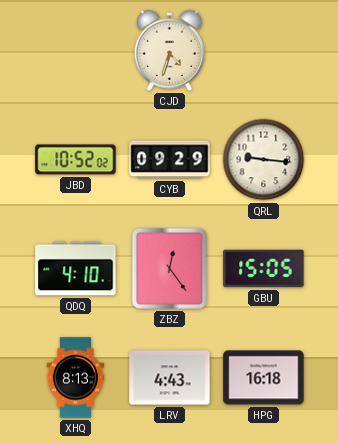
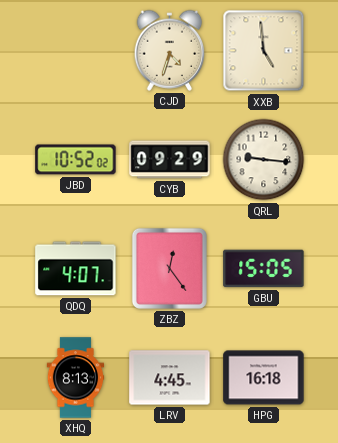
XXB: none -> 4:59 (264, 51)
QDQ: 4:10 -> 4:07 (76, 269)
LRV: 4:43 -> 4:45 (170, 378)
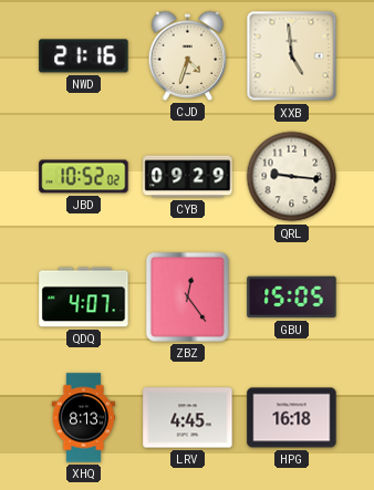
NWD: none -> 21:16 (84, 56)
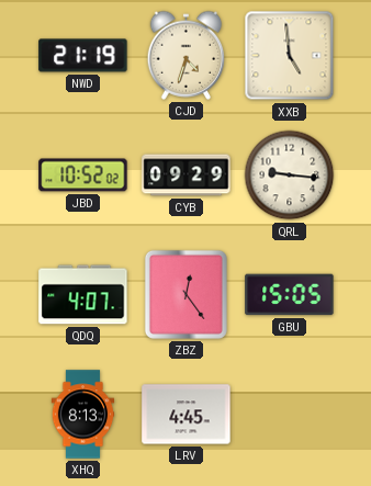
NWD: 21:16 -> 21:19 (83, 56)
HPG: 16:18 -> none (292, 418)
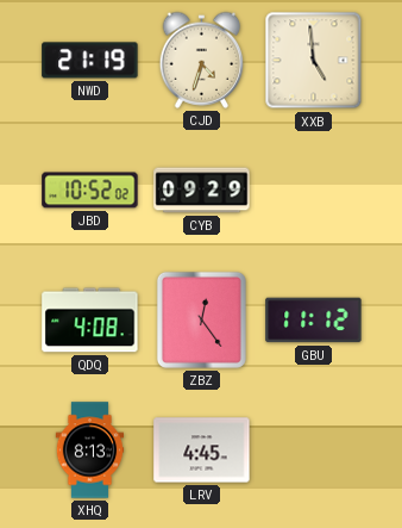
QRL: 9:16 -> none (290, 176)
QDQ: 4:07 -> 4:08 (90, 321)
GBU: 15:05 -> 11:12 (314, 321)
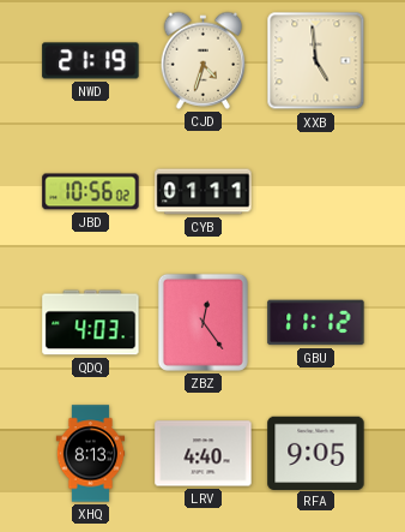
JBD: 10:52 -> 10:56 (91, 192)
CYB: 09:29 -> 01:11 (204, 192)
QDQ: 4:08 -> 4:03 (91, 323)
LRV: 4:45 -> 4:40 (204, 454)
RFA: none -> 9:05 (316, 453)
